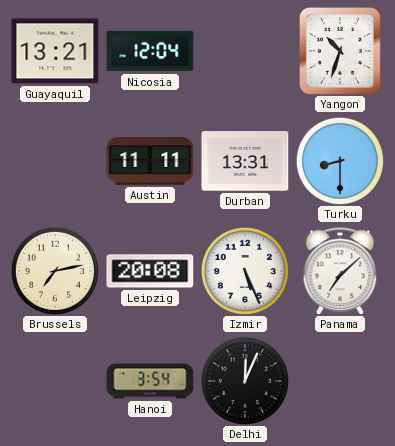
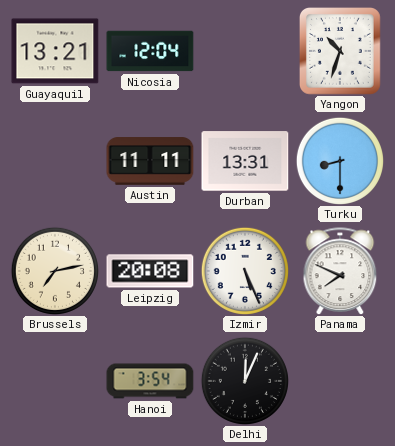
Panama: 7:08 -> 7:49 (340, 271)
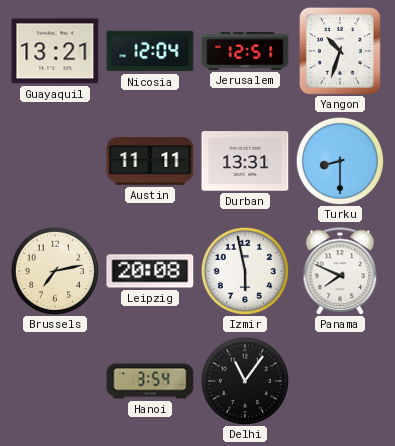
Jerusalem: none -> 12:51 (245, 52)
Izmir: 5:26 -> 5:58 (244, 270)
Delhi: 12:04 -> 11:06 (244, 380)
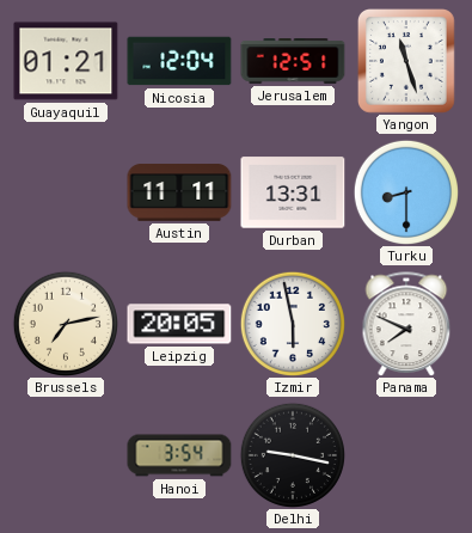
Guayaquil: 13:21 -> 01:21 (66, 61)
Yangon: 10:33 -> 11:27 (407, 62)
Leipzig: 20:08 -> 20:05 (179, 324)
Delhi: 11:06 -> 9:17 (292, 454)
